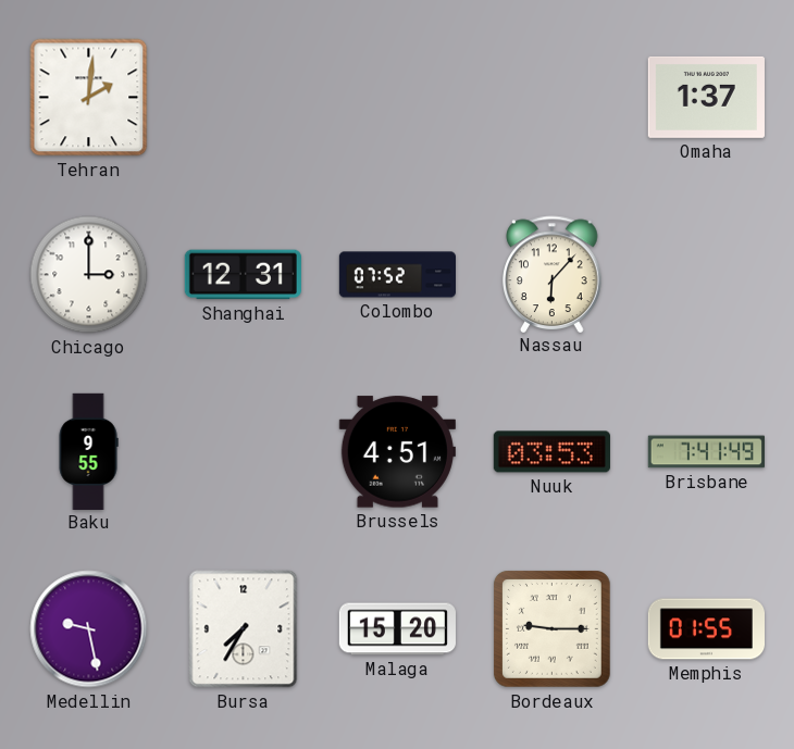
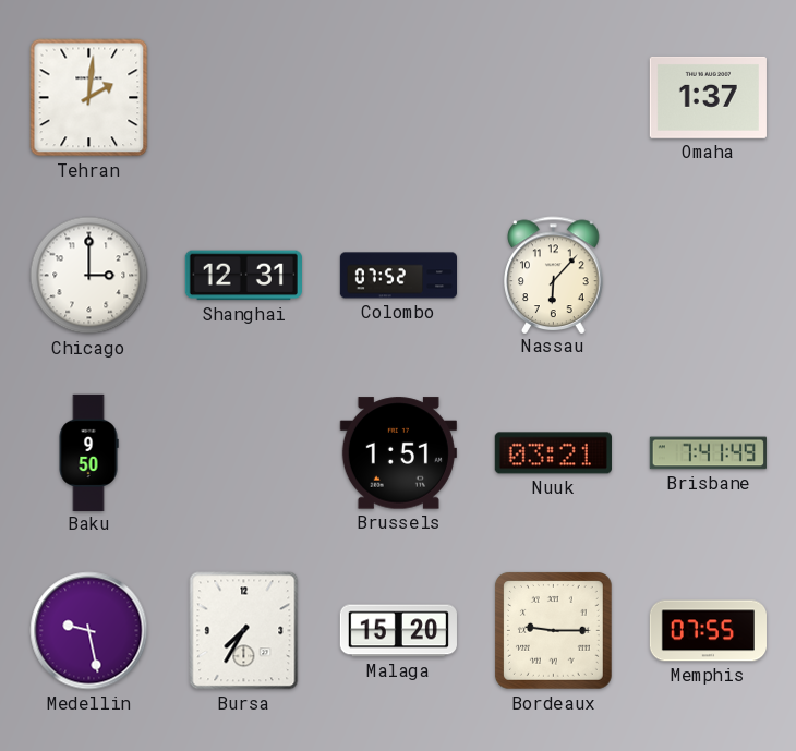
Baku: 9:55 -> 9:50 (88, 452)
Brussels: 4:51 -> 1:51 (398, 453)
Nuuk: 03:53 -> 03:21 (553, 453)
Memphis: 01:55 -> 07:55 (708, 631)
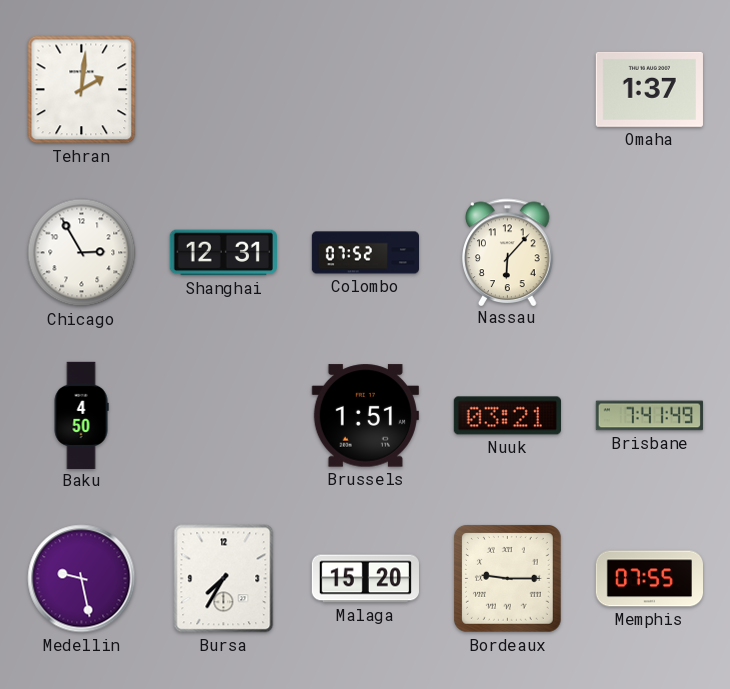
Chicago: 3:00 -> 2:55 (82, 253)
Baku: 9:50 -> 4:50 (81, 415)
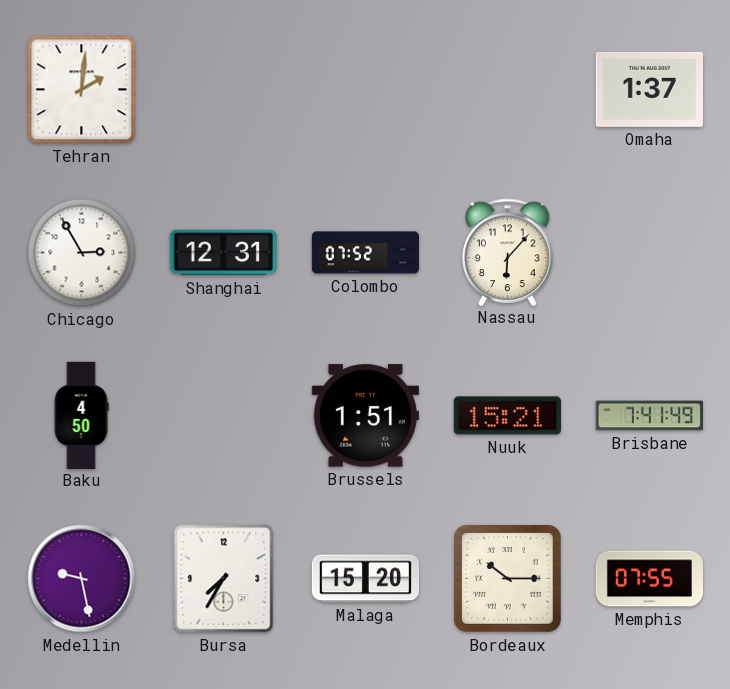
Nuuk: 03:21 -> 15:21 (507, 416)
Bordeaux: 9:15 -> 10:15 (507, 578)
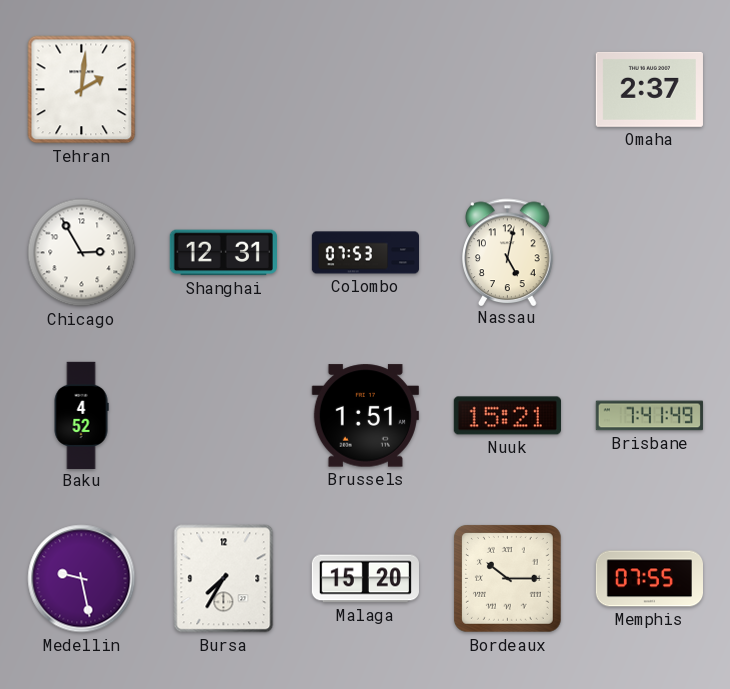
Omaha: 1:37 -> 2:37 (649, 89)
Colombo: 07:52 -> 07:53 (365, 253)
Nassau: 6:07 -> 5:02 (508, 252)
Baku: 4:50 -> 4:52 (81, 415)
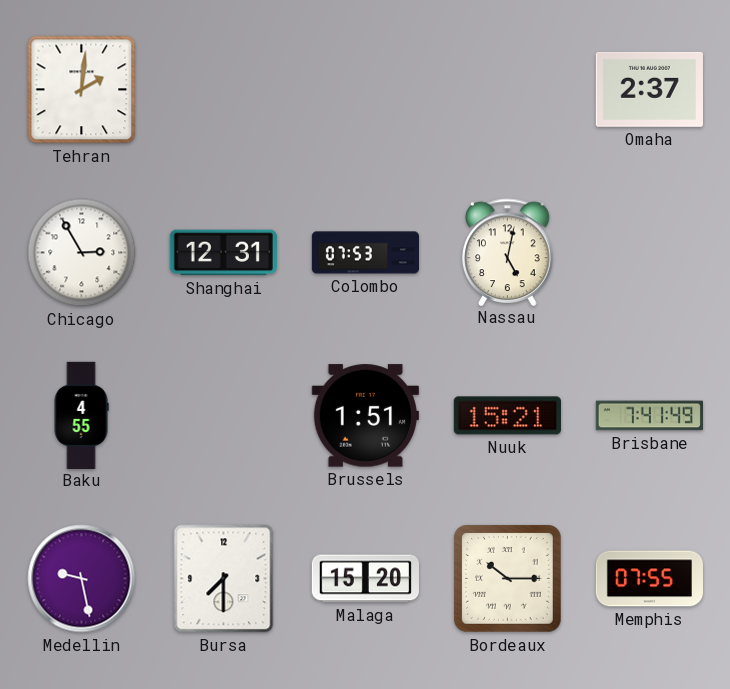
Baku: 4:52 -> 4:55 (81, 415)
Bursa: 7:35 -> 7:30 (224, 579)
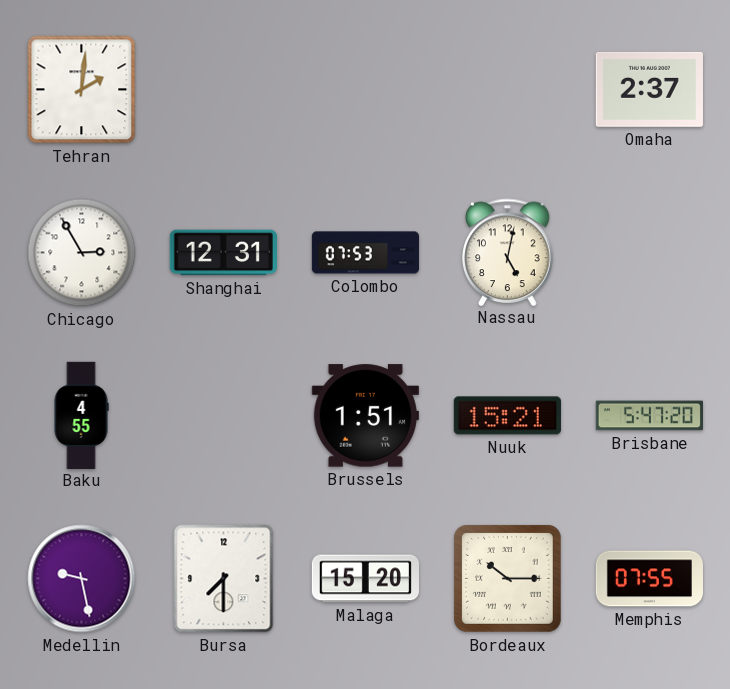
Brisbane: 7:41 -> 5:47 (649, 416)
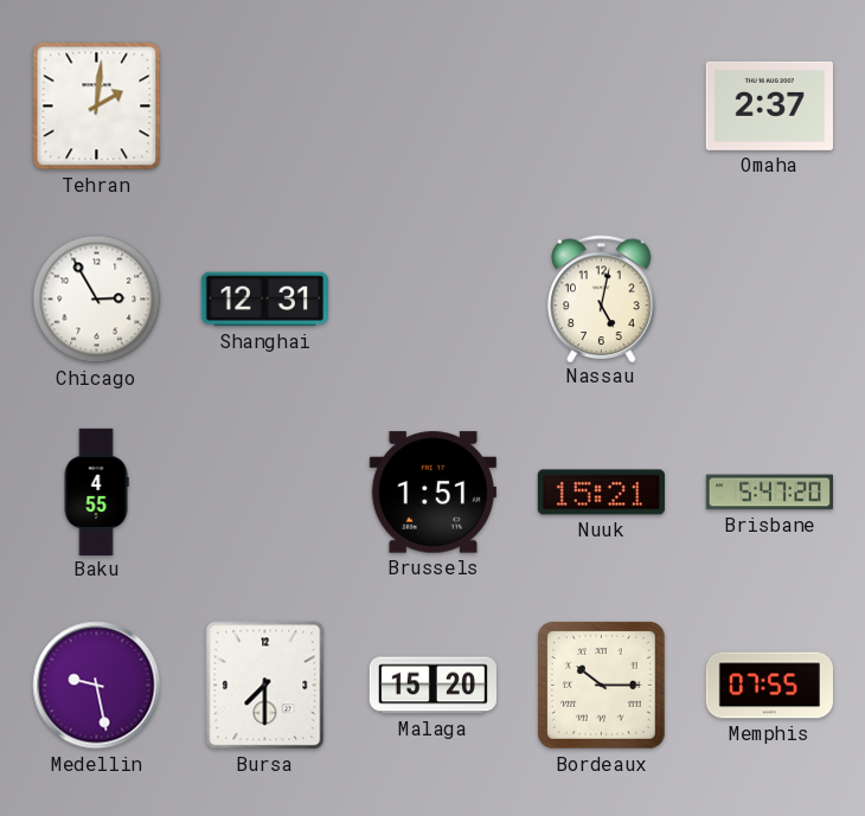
Colombo: 07:53 -> none (365, 253)
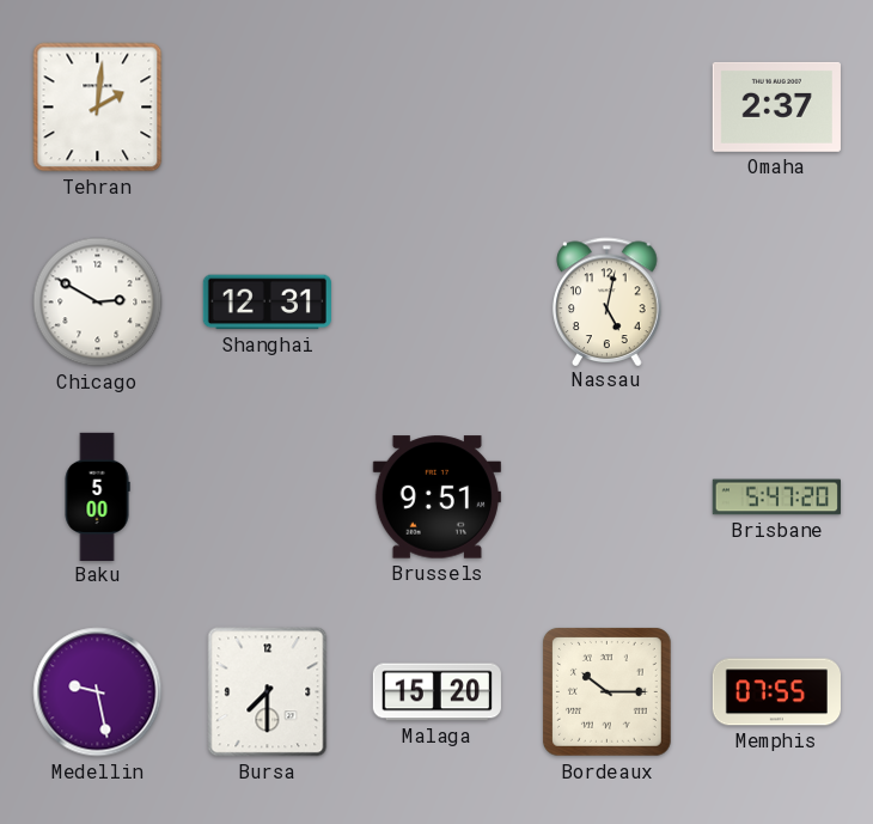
Chicago: 2:55 -> 2:50 (98, 303)
Baku: 4:55 -> 5:00 (97, 496)
Brussels: 1:51 -> 9:51 (436, 498)
Nuuk: 15:21 -> none (601, 493)
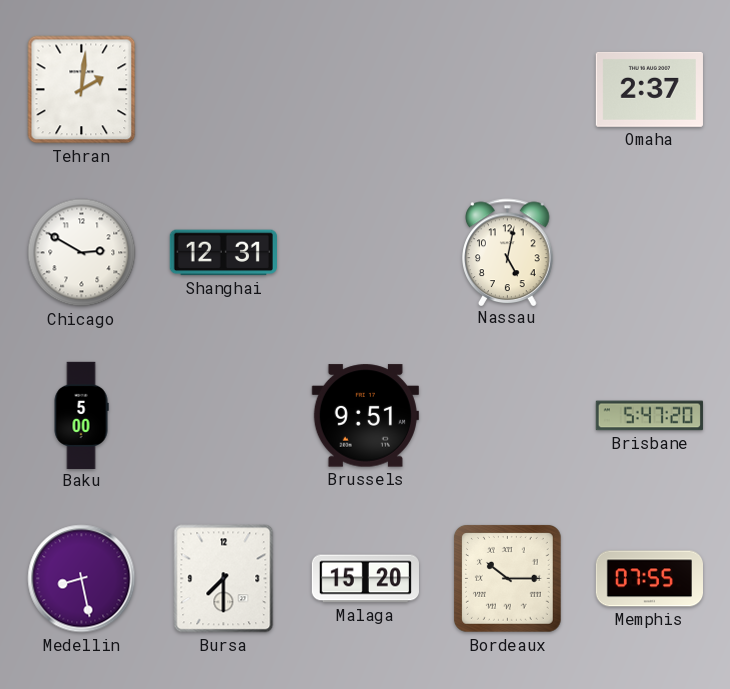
Medellin: 9:28 -> 8:28 (82, 579)
